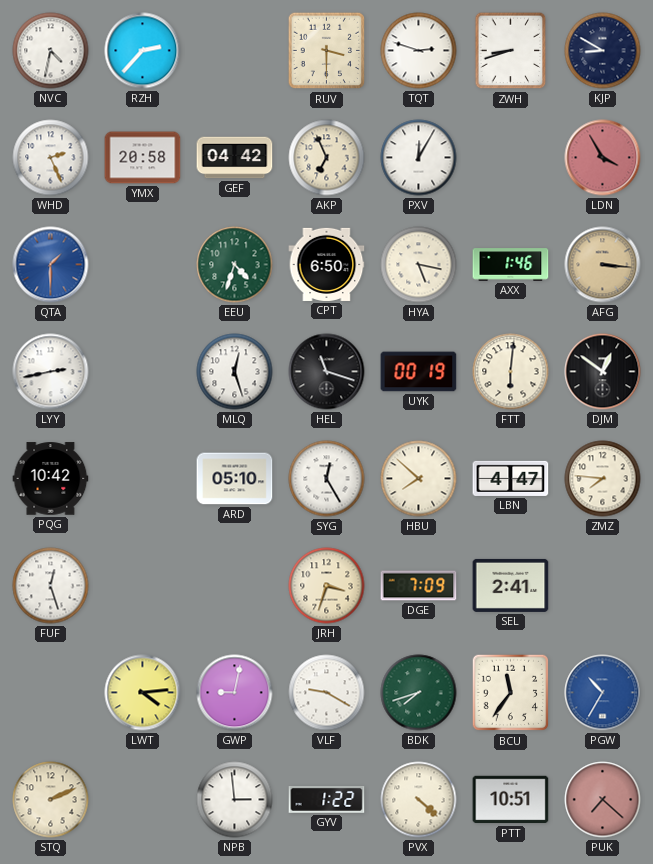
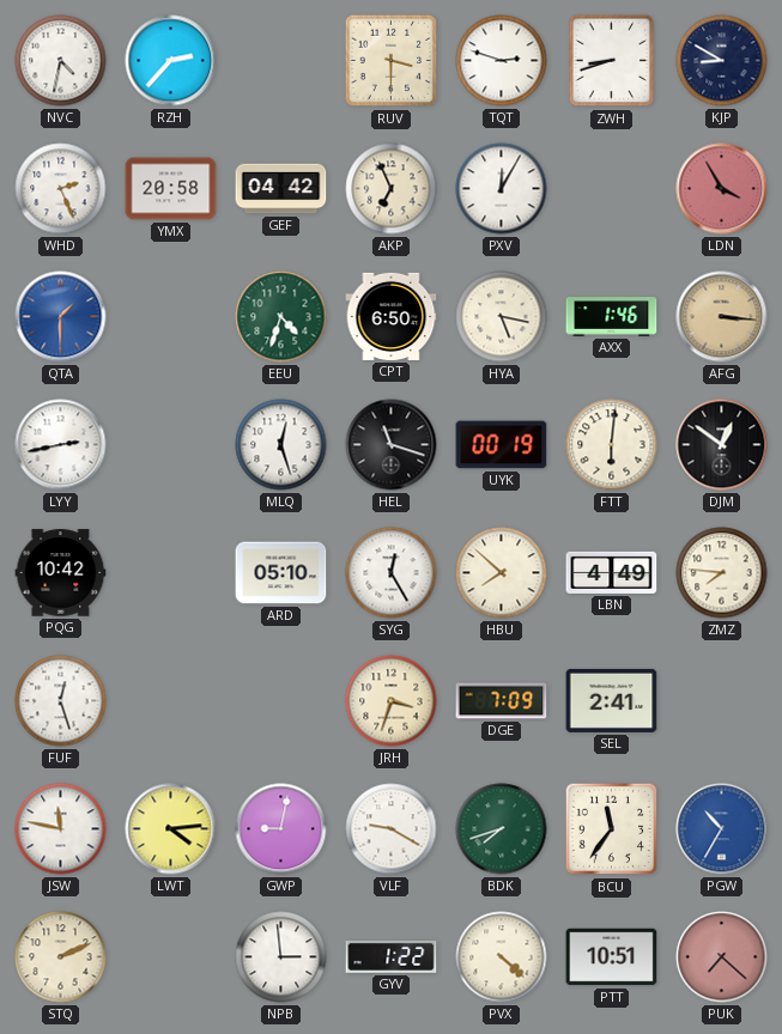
LBN: 4:47 -> 4:49 (612, 572)
JSW: none -> 11:47 (61, 829)
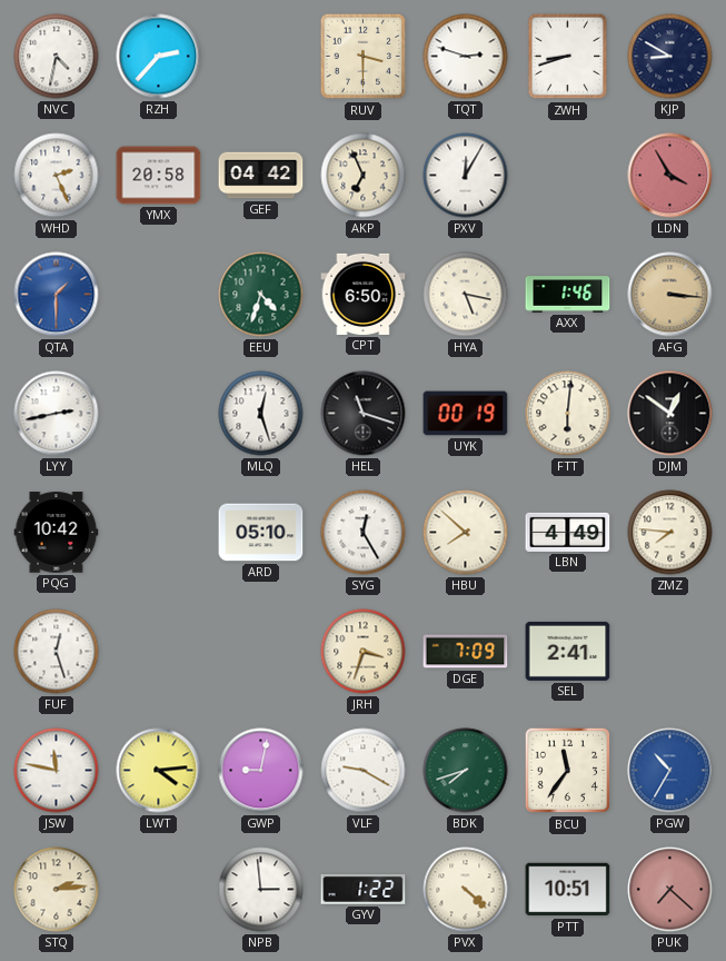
STQ: 2:11 -> 2:14 (57, 890)
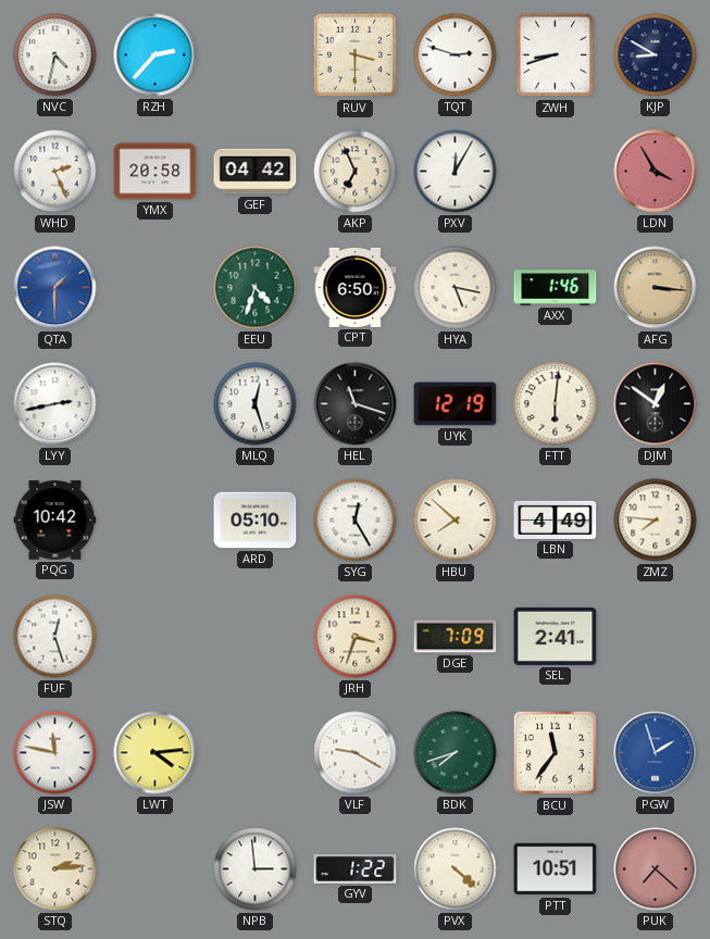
UYK: 00:19 -> 12:19 (456, 404)
GWP: 9:02 -> none (261, 771)
PGW: 10:35 -> 1:57 (656, 753)
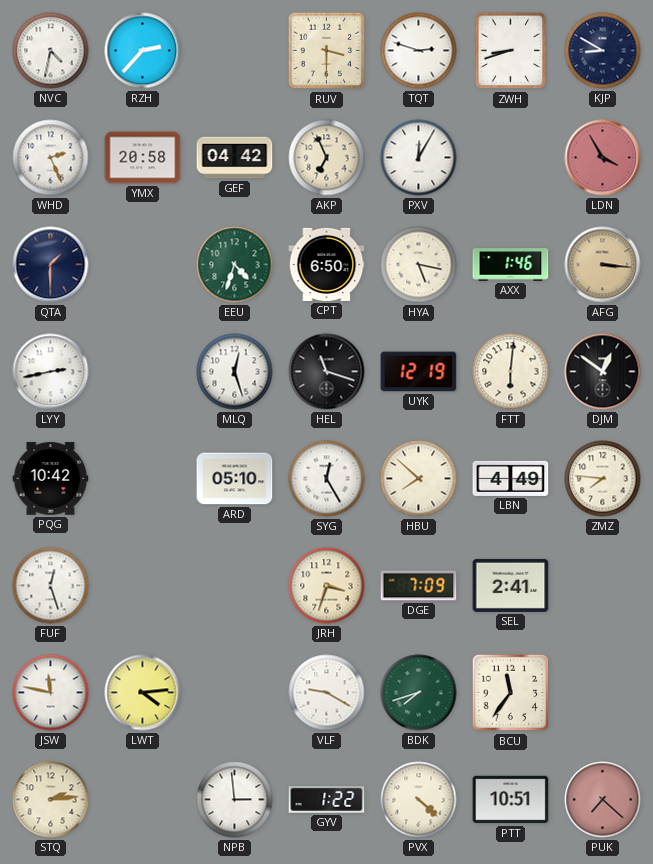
QTA dial: blue -> navy (51, 265)
PGW: 1:57 -> none (656, 753)
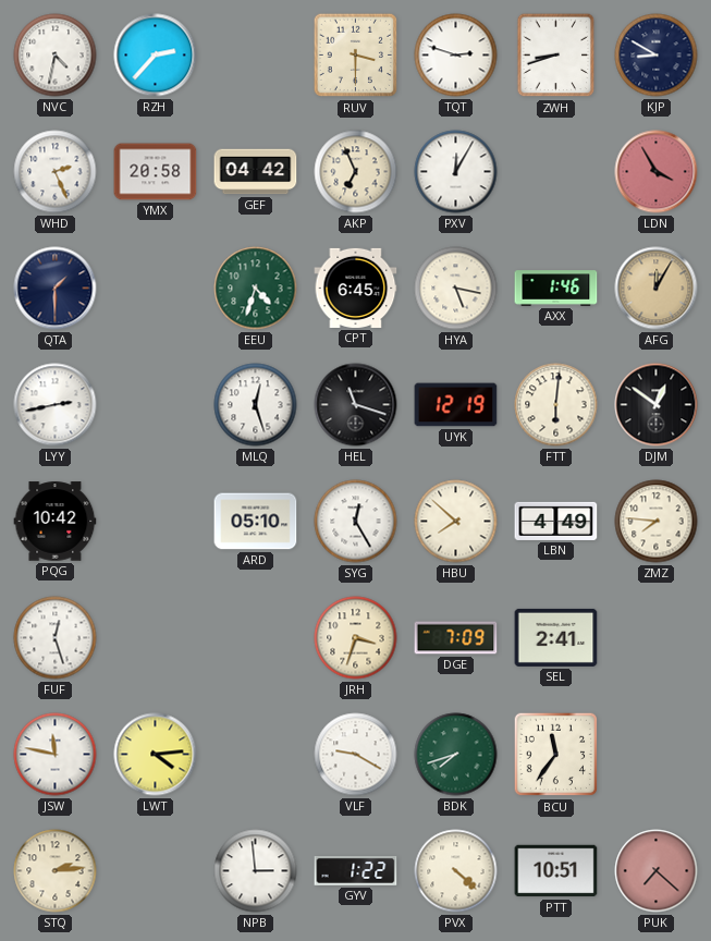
CPT: 6:50 -> 6:45 (356, 288)
AFG: 3:16 -> 12:05 (657, 289)
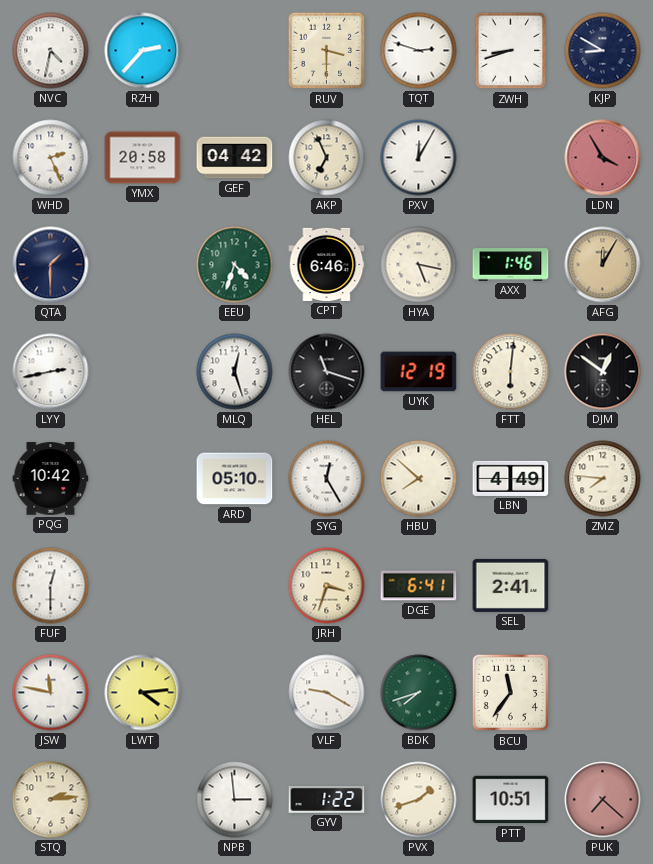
CPT: 6:45 -> 6:46 (327, 264)
FUF: 12:27 -> 12:30 (51, 586)
DGE: 7:09 -> 6:41 (419, 586)
PVX: 4:22 -> 1:42 (419, 800)
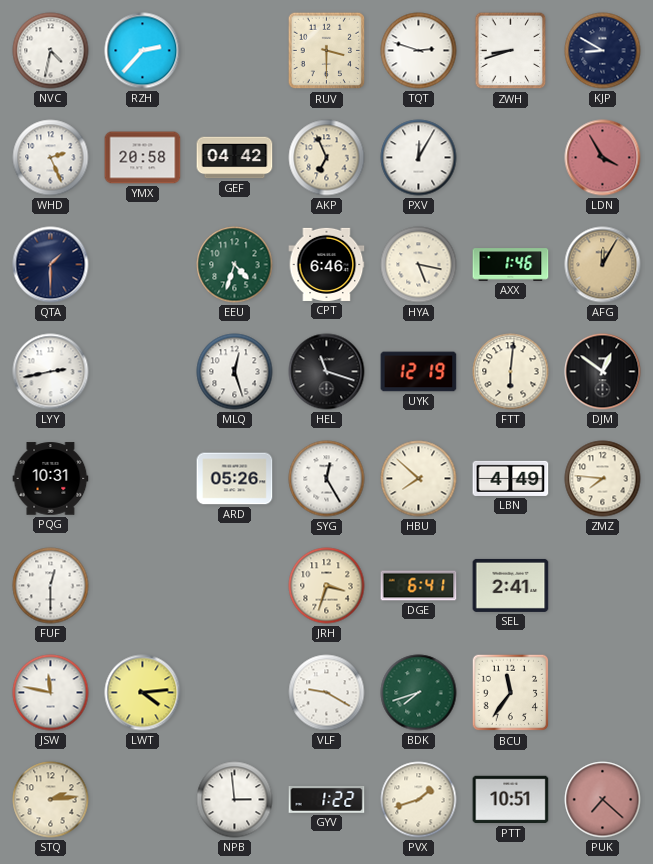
PQG: 10:42 -> 10:31 (51, 479)
ARD: 05:10 -> 05:26 (235, 479)
